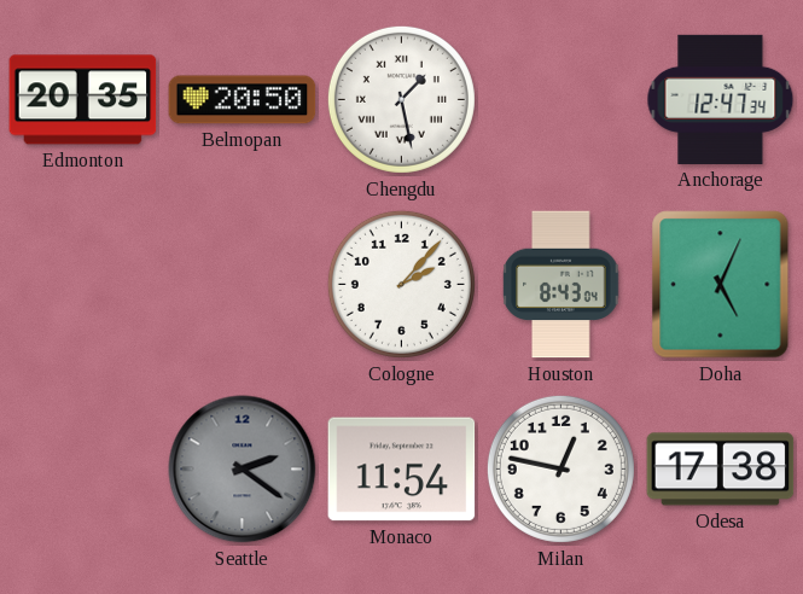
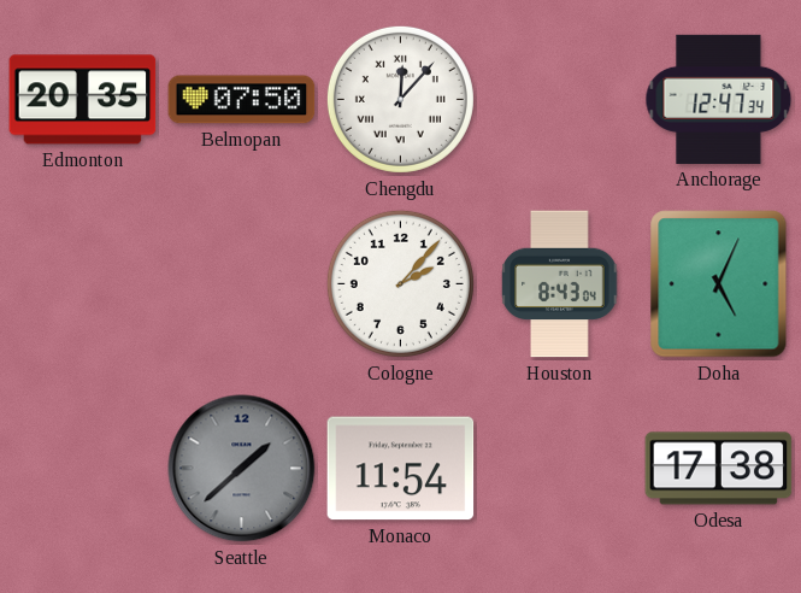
Belmopan: 20:50 -> 07:50 (242, 100)
Chengdu: 1:28 -> 12:07 (400, 99)
Seattle: 2:21 -> 1:38 (242, 469)
Milan: 12:47 -> none (560, 468)
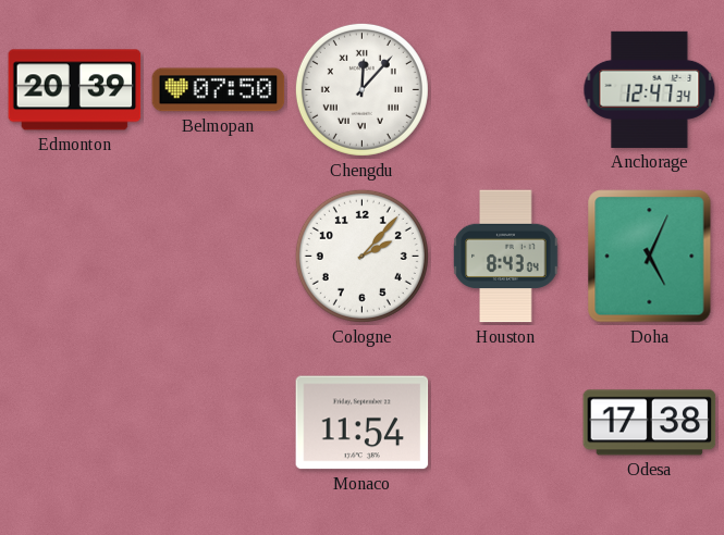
Edmonton: 20:35 -> 20:39 (75, 90)
Seattle: 1:38 -> none (242, 469)
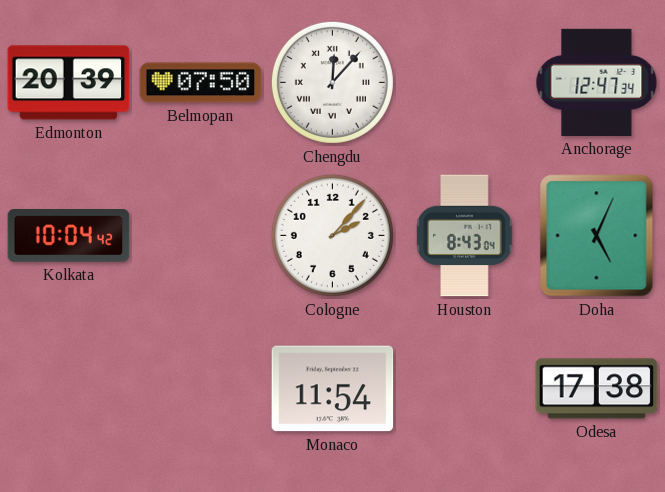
Kolkata: none -> 10:04 (69, 236)
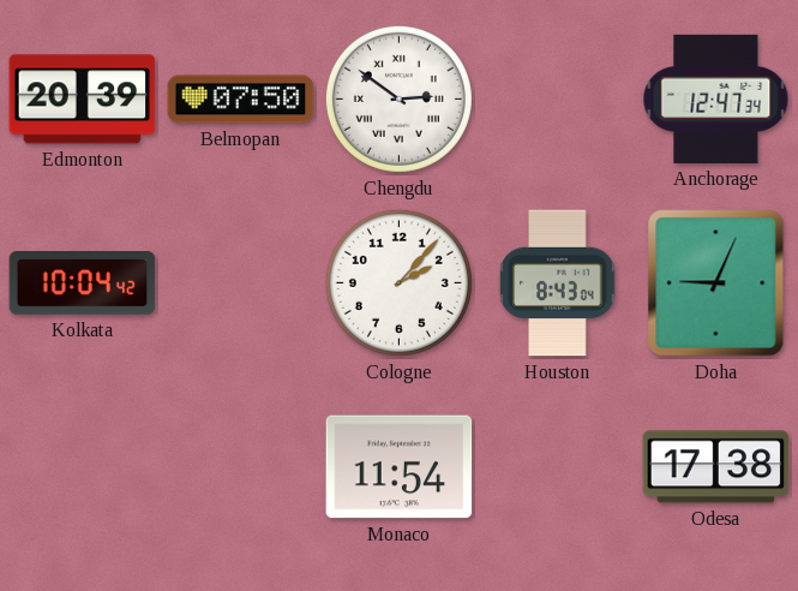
Chengdu: 12:07 -> 2:51 (398, 98)
Doha: 5:04 -> 9:04 (716, 283)
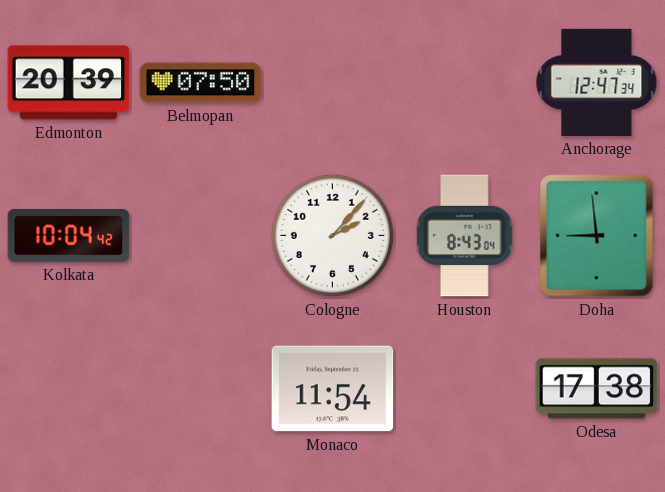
Chengdu: 2:51 -> none (398, 98)
Doha: 9:04 -> 8:59 (597, 236)
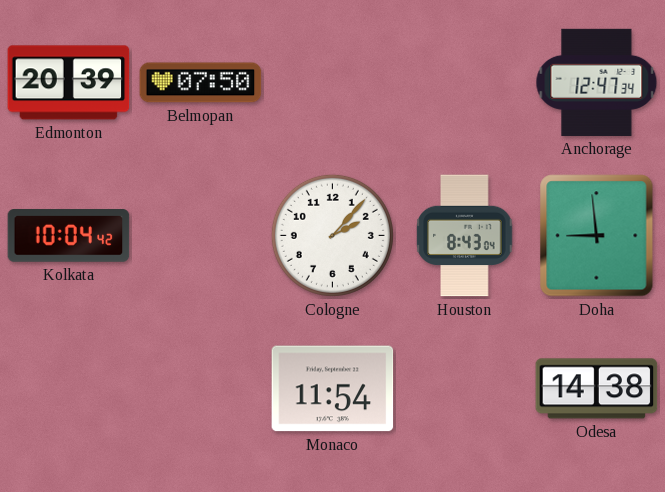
Odesa: 17:38 -> 14:38 (597, 389)
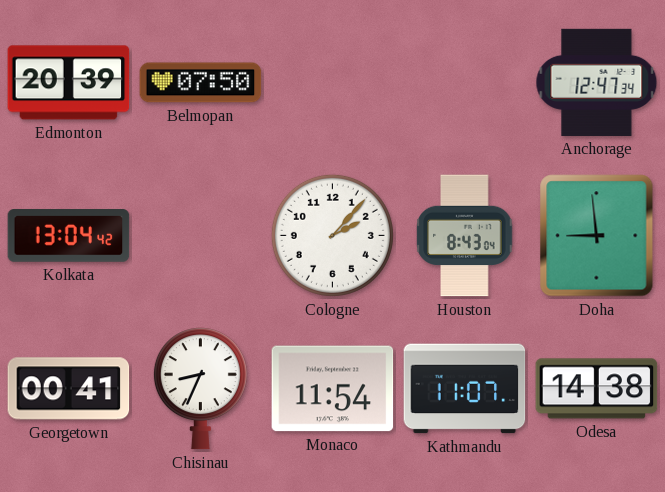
Kolkata: 10:04 -> 13:04 (69, 236)
Georgetown: none -> 00:41 (69, 389)
Chisinau: none -> 8:34 (200, 389)
Kathmandu: none -> 11:07 (465, 389)
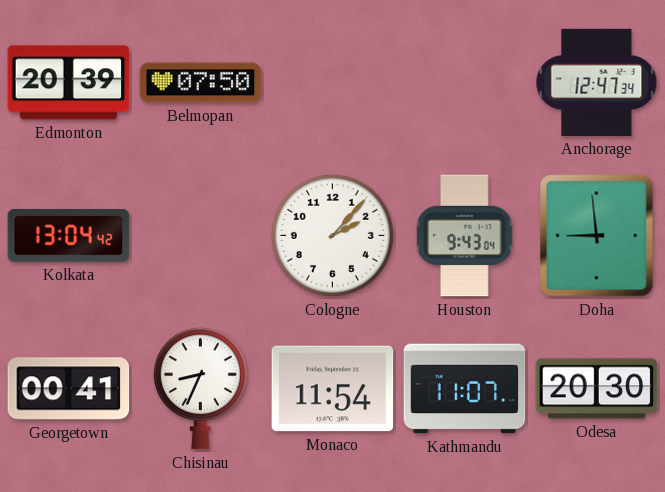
Houston: 8:43 -> 9:43 (465, 236)
Odesa: 14:38 -> 20:30 (597, 389)
